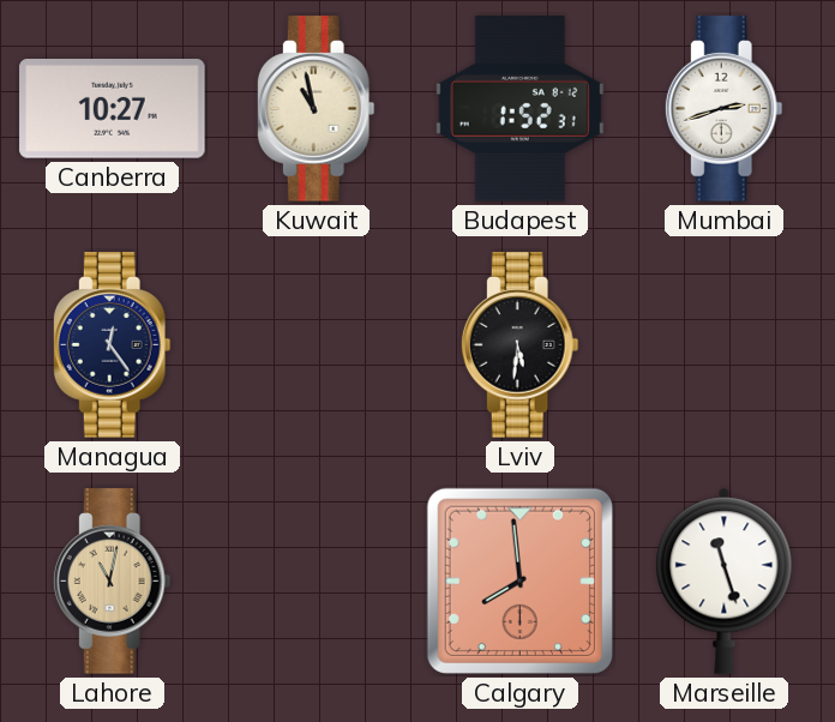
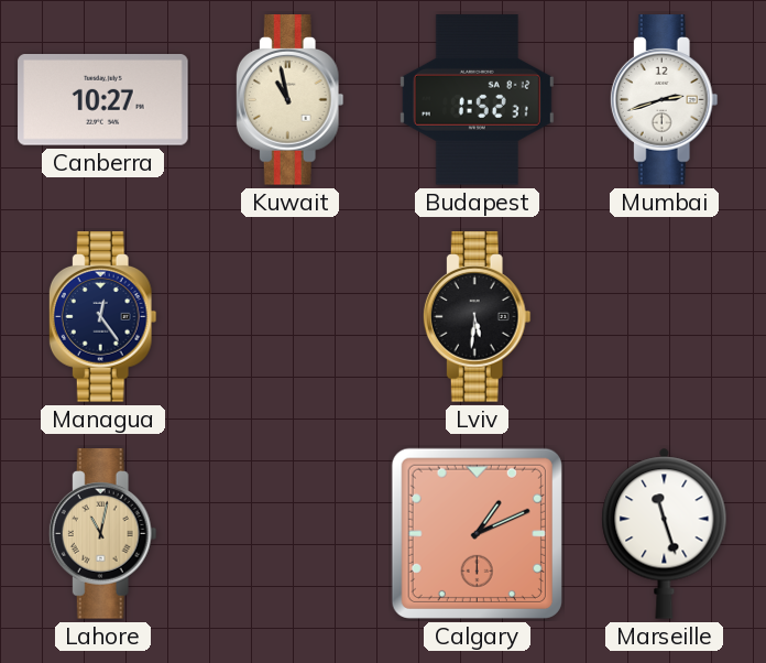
Calgary: 7:59 -> 1:11 (477, 533)
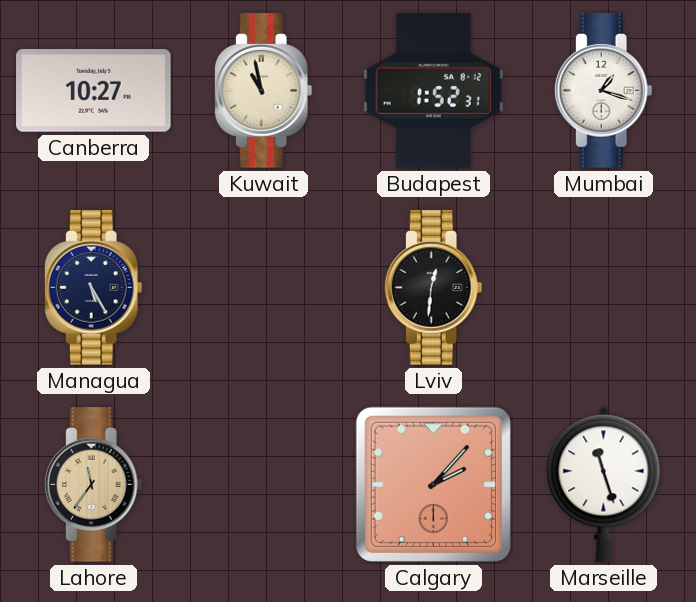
Mumbai: 2:42 -> 1:18 (603, 91)
Managua: 12:24 -> 5:25 (93, 288)
Lviv: 5:31 -> 12:31 (433, 288)
Lahore: 11:02 -> 11:36 (93, 485)
Calgary: 1:11 -> 2:07 (433, 484)
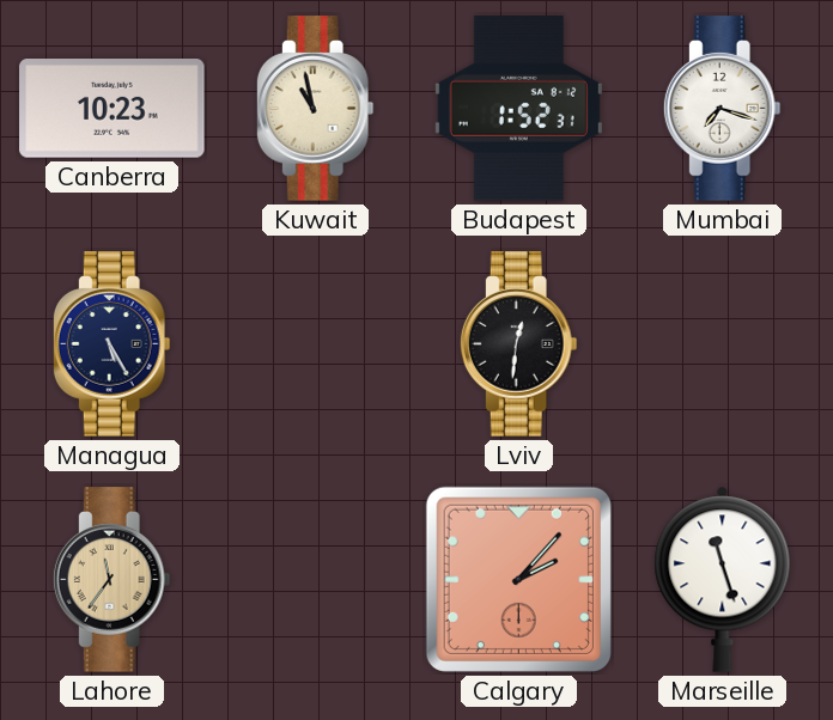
Canberra: 10:27 -> 10:23 (113, 109)
Mumbai: 1:18 -> 7:18 (722, 109)
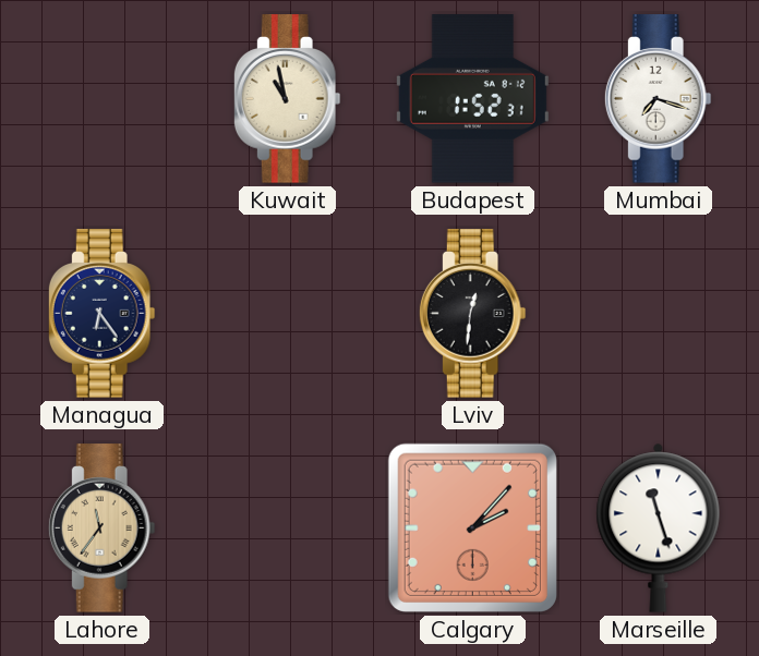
Canberra: 10:23 -> none (113, 109)
Managua: 5:25 -> 6:24 (101, 314)
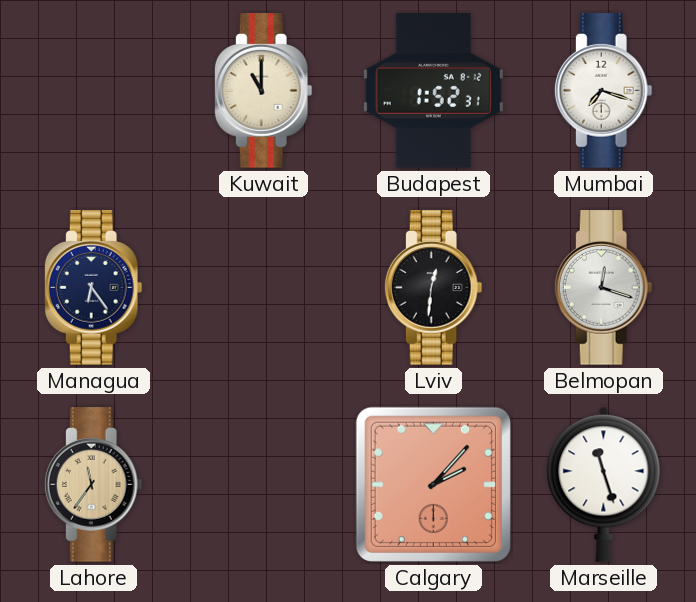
Kuwait: 10:58 -> 11:00 (263, 91)
Belmopan: none -> 12:18 (603, 288)
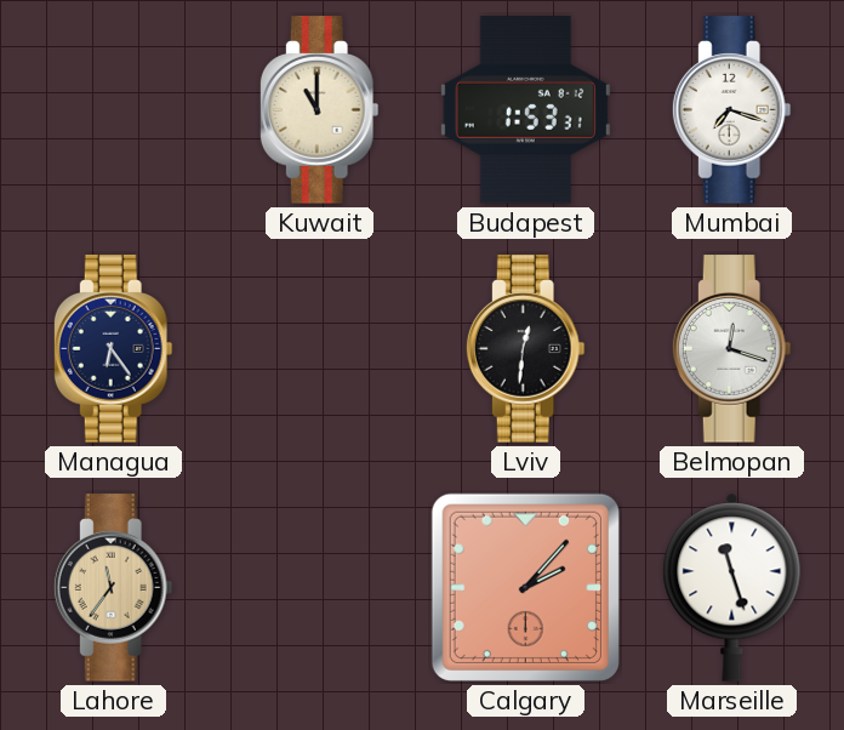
Budapest: 1:52 -> 1:53 (525, 110)
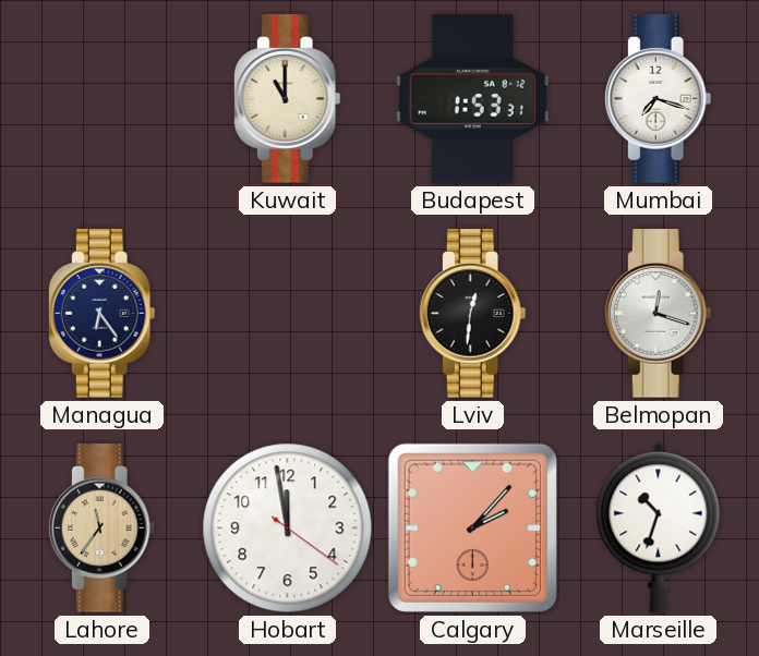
Hobart: none -> 11:58 (288, 529)
Marseille: 11:27 -> 10:33 (659, 527)
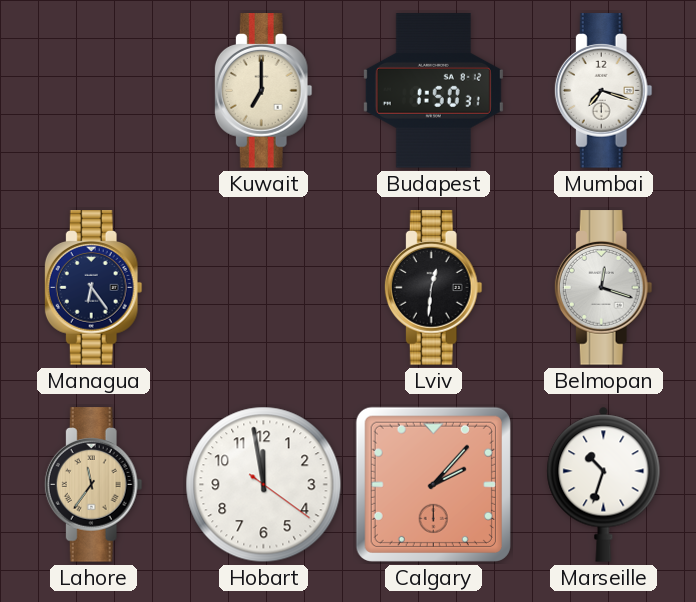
Kuwait: 11:00 -> 7:00 (263, 91)
Budapest: 1:53 -> 1:50 (433, 91)
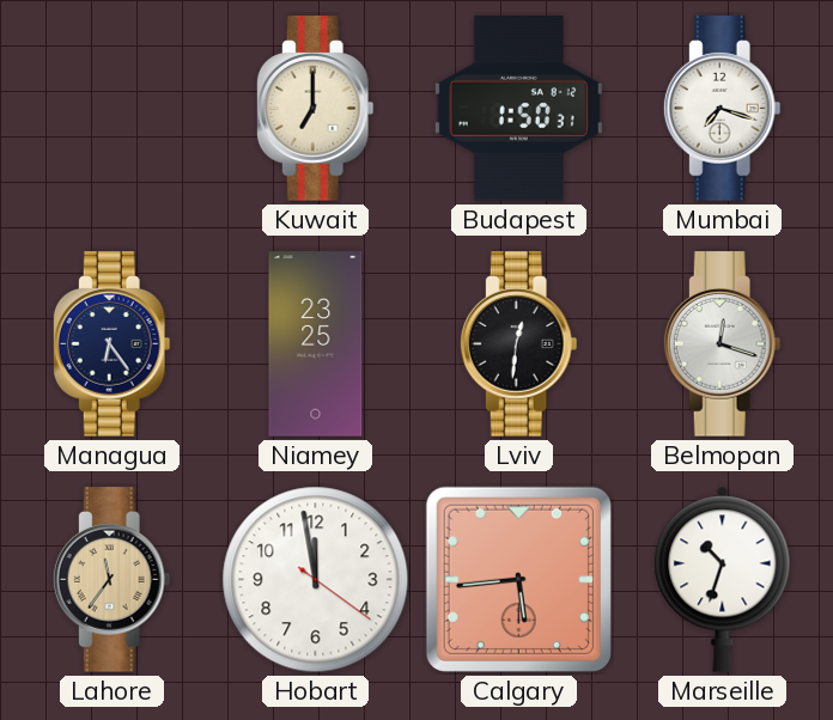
Niamey: none -> 23:25 (316, 344)
Calgary: 2:07 -> 5:44 (518, 579)
